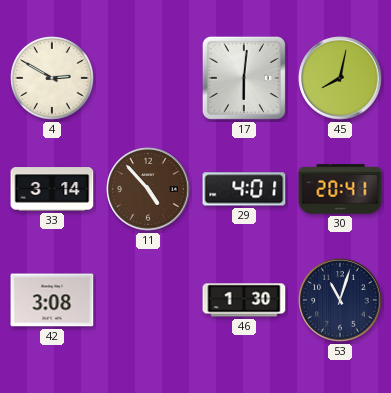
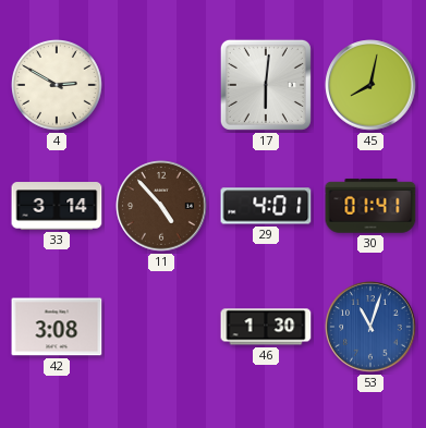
30: 20:41 -> 01:41 (370, 206)
53 dial: navy -> blue (370, 327)
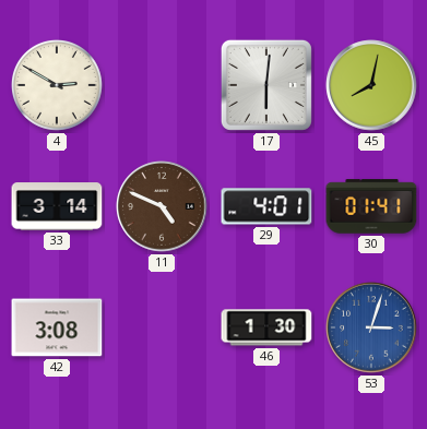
11: 4:53 -> 4:49 (162, 206)
53: 11:03 -> 3:03 (371, 327)
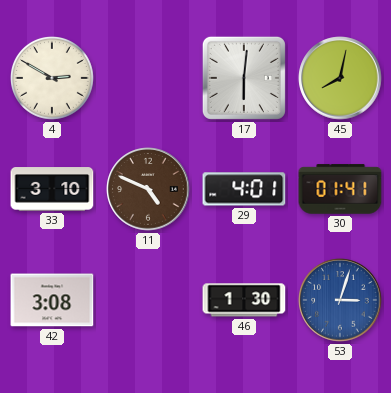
33: 3:14 -> 3:10 (52, 189)
